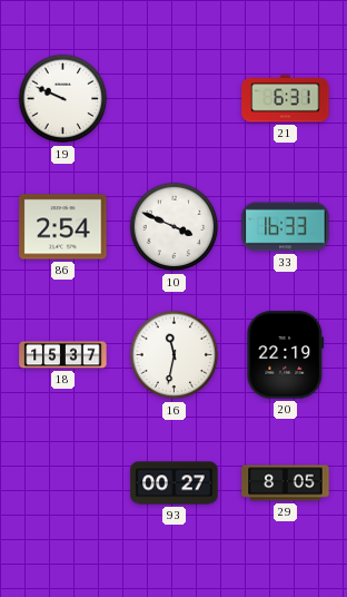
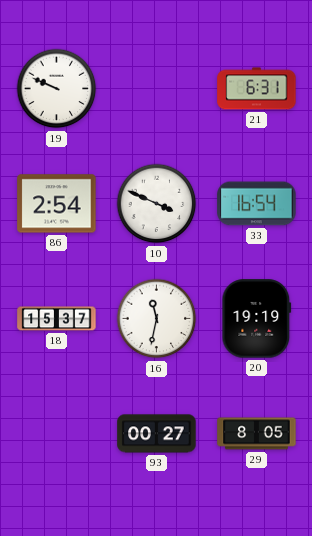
33: 16:33 -> 16:54 (257, 204)
20: 22:19 -> 19:19 (257, 319)
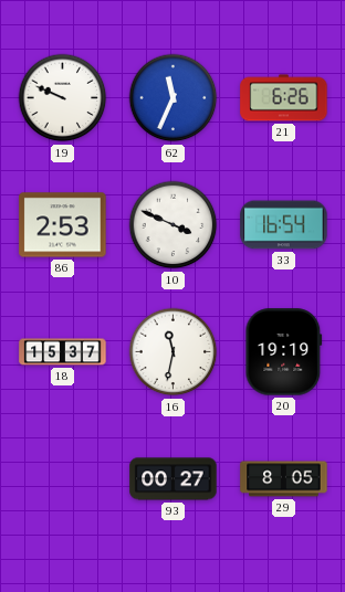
62: none -> 11:34 (174, 98)
21: 6:31 -> 6:26 (284, 98)
86: 2:54 -> 2:53 (63, 225)
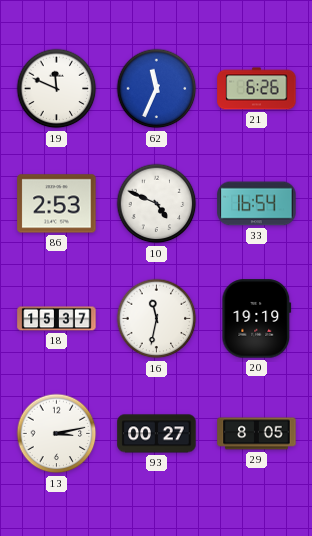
19: 9:49 -> 11:49 (57, 89)
10: 3:49 -> 4:49 (157, 204)
13: none -> 3:13 (57, 434)
